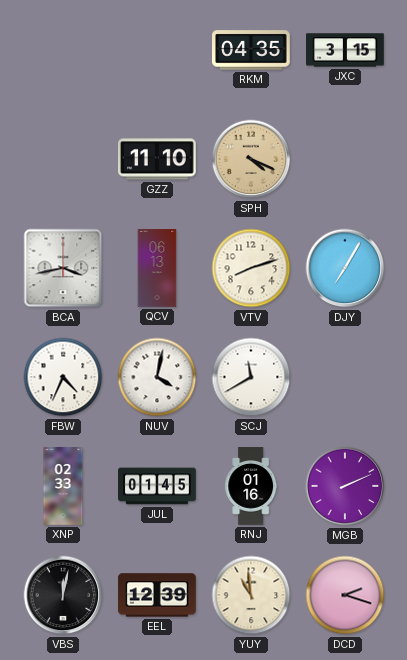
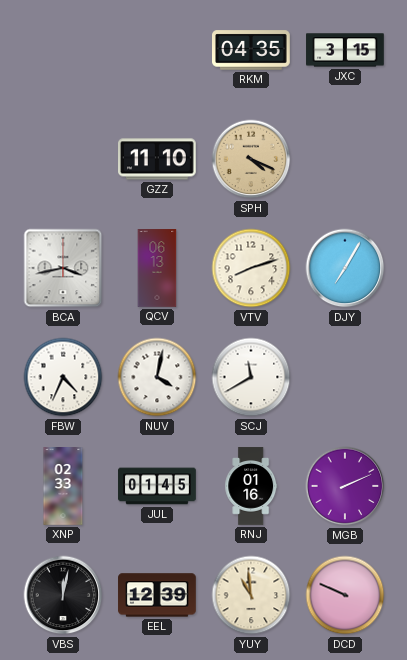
DCD: 2:18 -> 9:49 (345, 595)
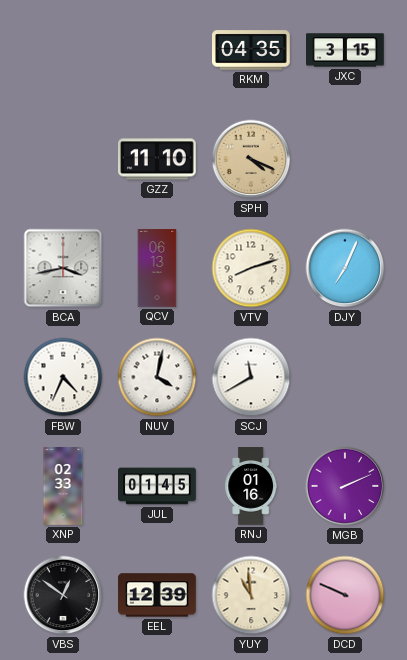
DJY: 7:05 -> 7:04 (345, 268)
VBS: 12:02 -> 12:51 (63, 595)
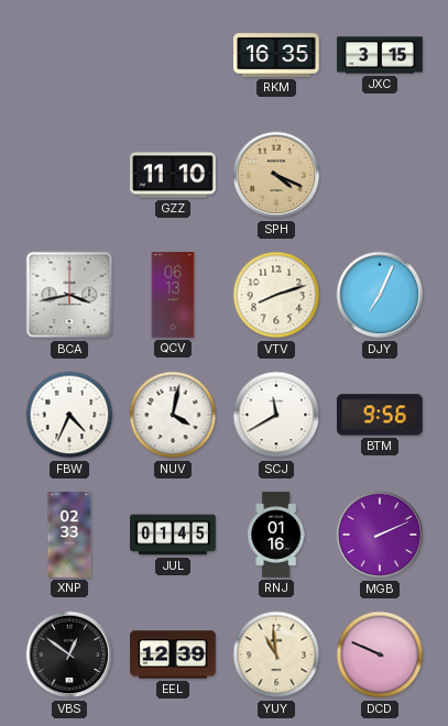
RKM: 04:35 -> 16:35 (276, 55)
BTM: none -> 9:56 (380, 415)
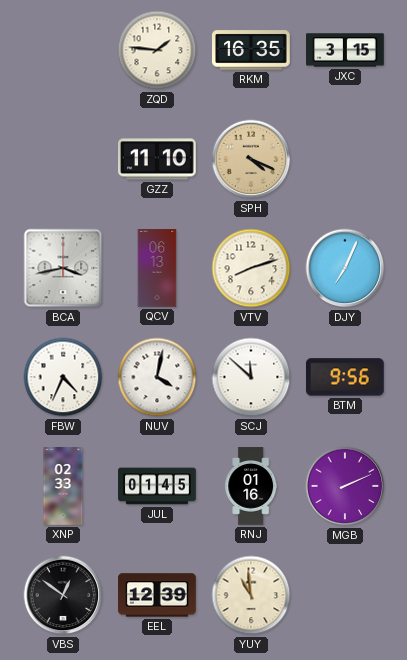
ZQD: none -> 1:46 (157, 50)
SCJ: 11:40 -> 11:52 (251, 377)
DCD: 9:49 -> none (380, 654)
